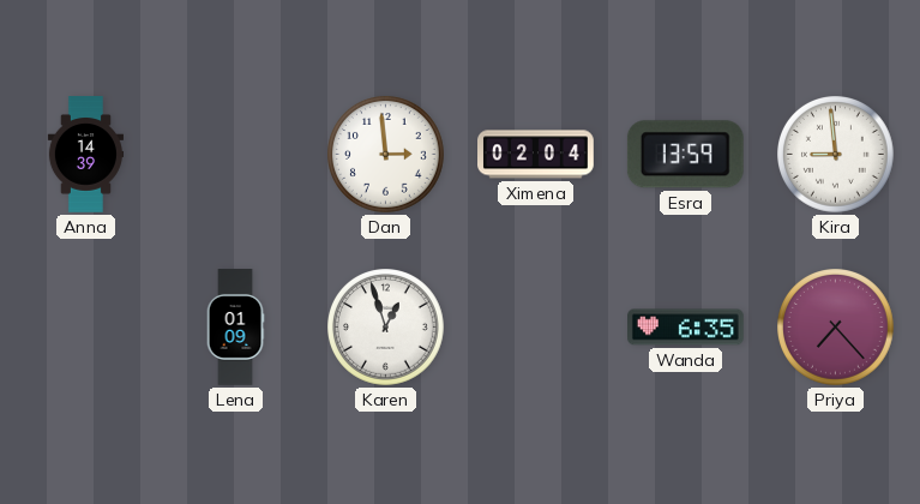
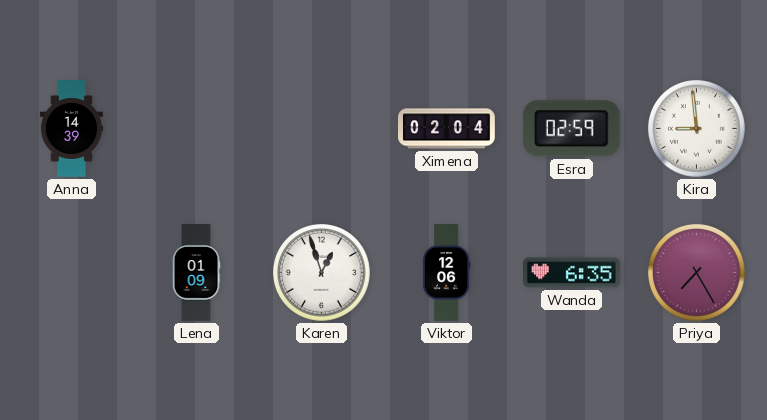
Dan: 2:59 -> none (386, 155)
Esra: 13:59 -> 02:59 (571, 129)
Viktor: none -> 12:06 (446, 273)
Priya: 7:23 -> 7:25 (697, 273)
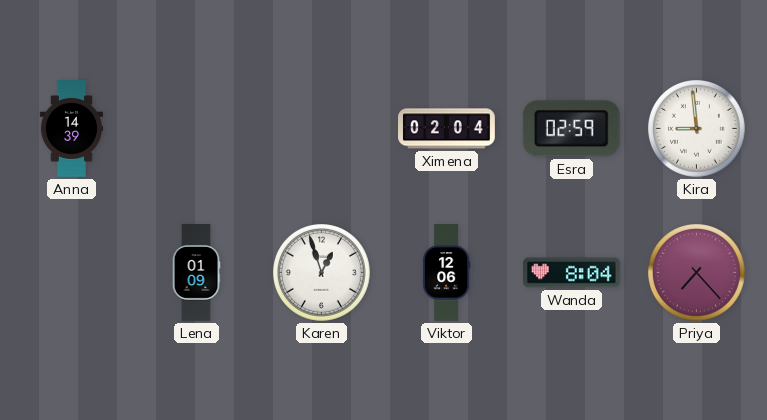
Wanda: 6:35 -> 8:04 (572, 273)
Priya: 7:25 -> 7:23 (697, 273)
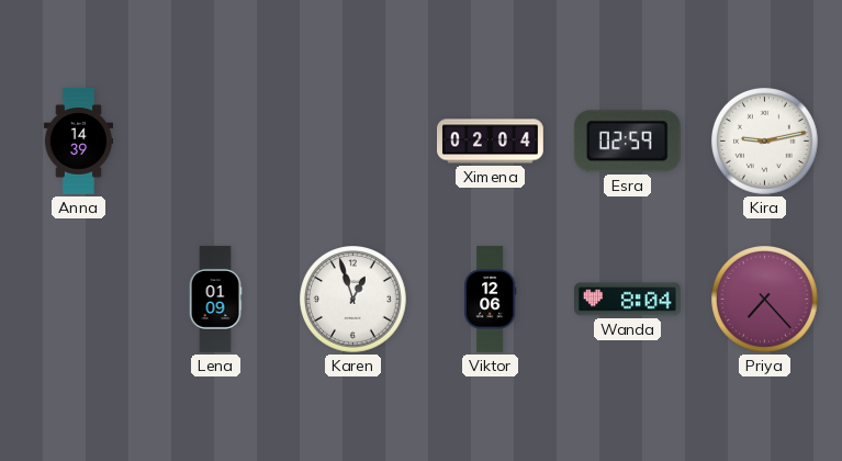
Kira: 8:59 -> 9:13 (765, 142)
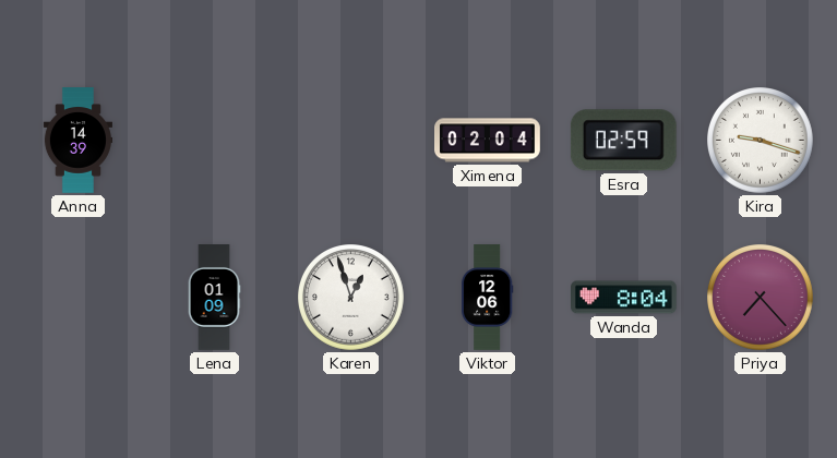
Kira: 9:13 -> 9:18 (761, 141)
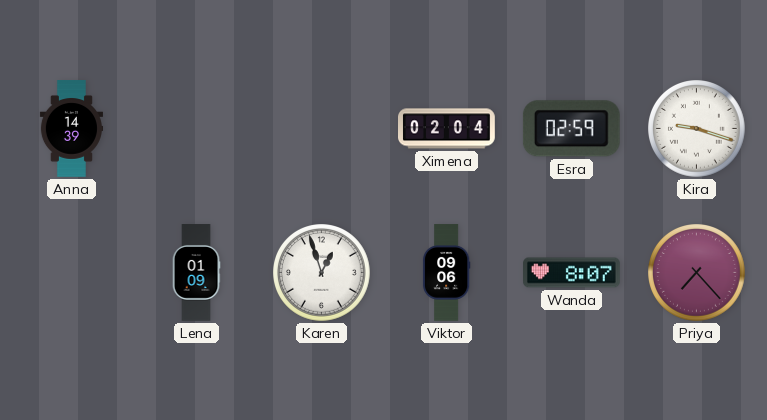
Viktor: 12:06 -> 09:06 (446, 273)
Wanda: 8:04 -> 8:07 (572, 273)
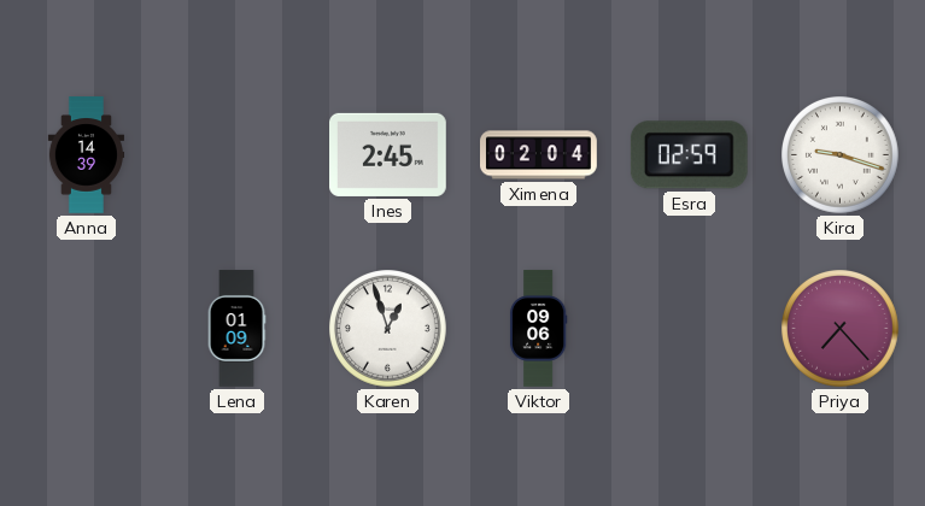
Ines: none -> 2:45 (388, 154)
Wanda: 8:07 -> none (572, 273)
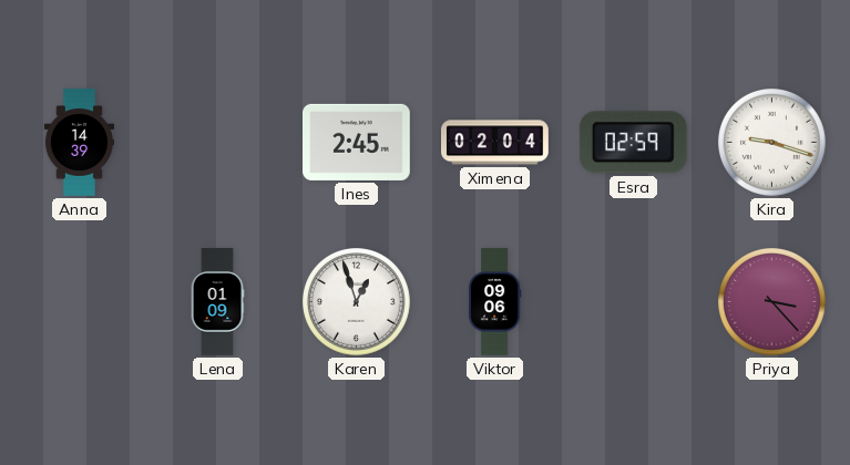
Priya: 7:23 -> 3:23 (772, 302)
